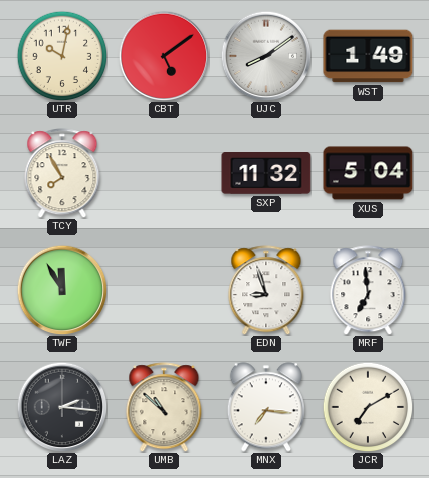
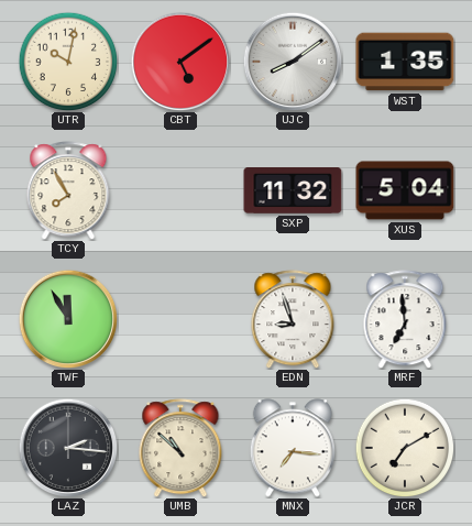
WST: 1:49 -> 1:35 (405, 62)
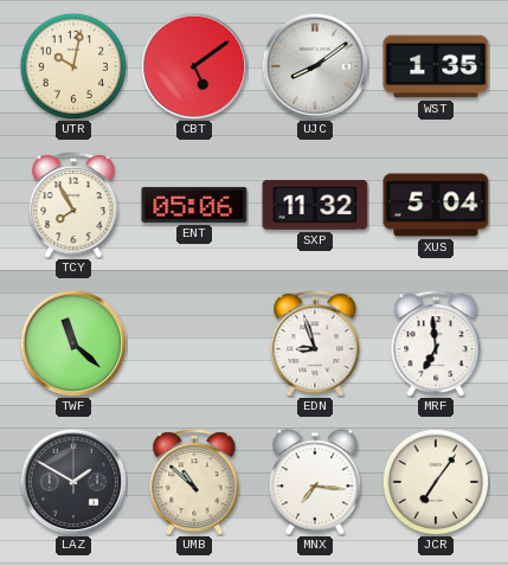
ENT: none -> 05:06 (194, 205)
TWF: 11:55 -> 11:22 (73, 343)
LAZ: 2:16 -> 1:50 (73, 482)
JCR: 7:10 -> 7:06 (436, 482)
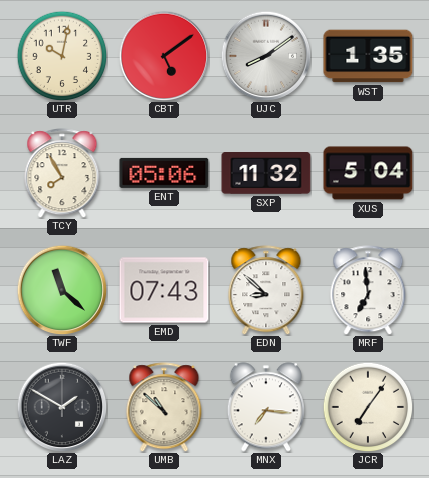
EMD: none -> 07:43 (164, 290)
EDN: 8:57 -> 8:52 (266, 290)
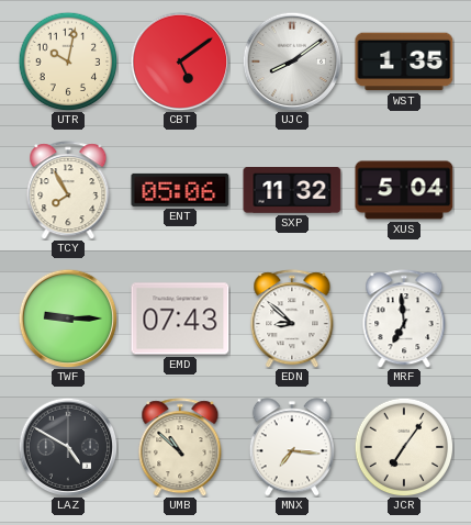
TWF: 11:22 -> 9:15 (68, 319)
LAZ: 1:50 -> 4:50 (68, 447)
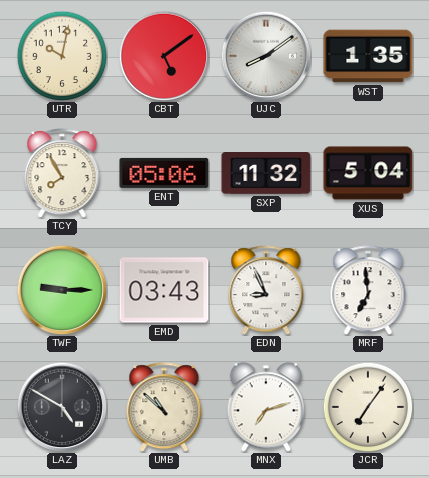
EMD: 07:43 -> 03:43 (164, 290)
EDN: 8:52 -> 8:56 (266, 290)
MNX: 7:16 -> 7:12 (266, 407)
